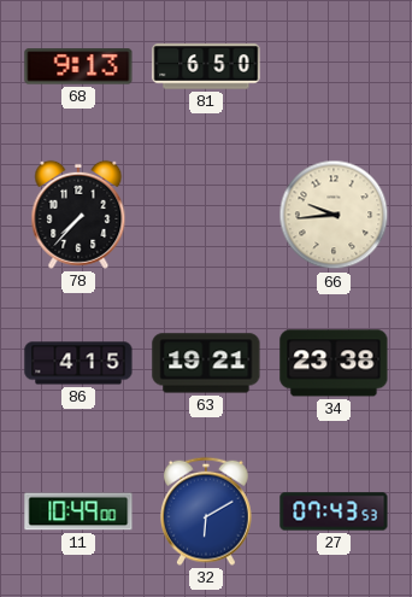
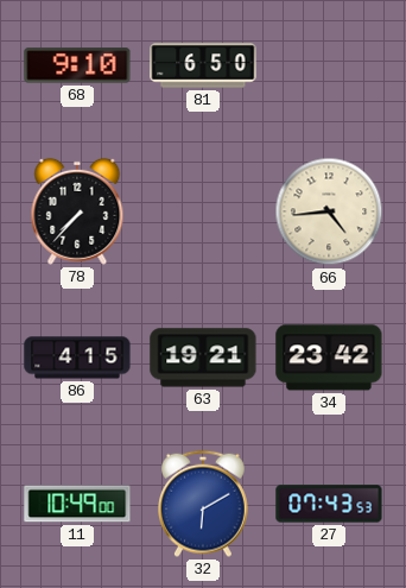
68: 9:13 -> 9:10 (77, 65)
66: 9:44 -> 4:44 (329, 211)
34: 23:38 -> 23:42 (329, 358)
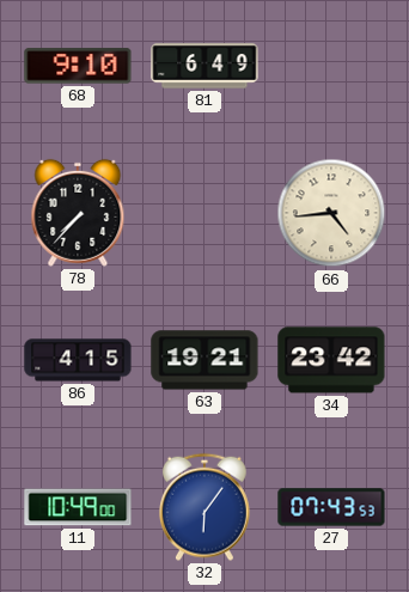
81: 6:50 -> 6:49 (204, 66)
32: 6:10 -> 6:06 (206, 507)
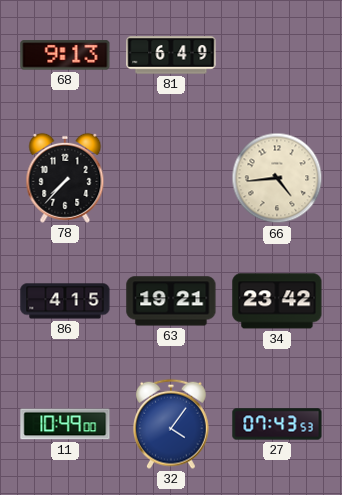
68: 9:10 -> 9:13 (65, 55)
32: 6:06 -> 4:06 (172, 424)
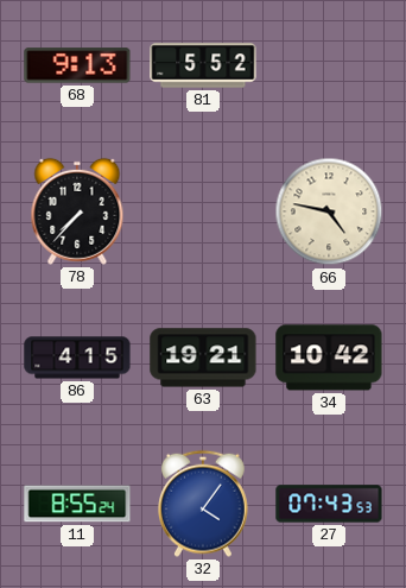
81: 6:49 -> 5:52 (203, 65)
66: 4:44 -> 4:47 (329, 211)
34: 23:42 -> 10:42 (329, 358)
11: 10:49 -> 8:55 (77, 504)
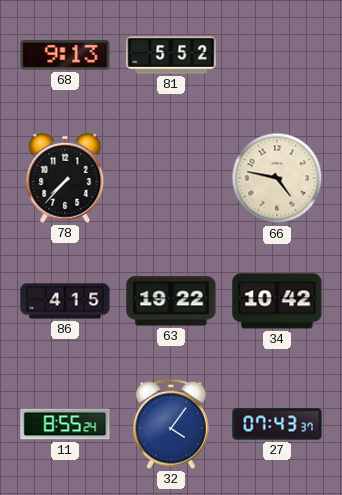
63: 19:21 -> 19:22 (171, 301)
27: 07:43:53 -> 07:43:37 (277, 424)
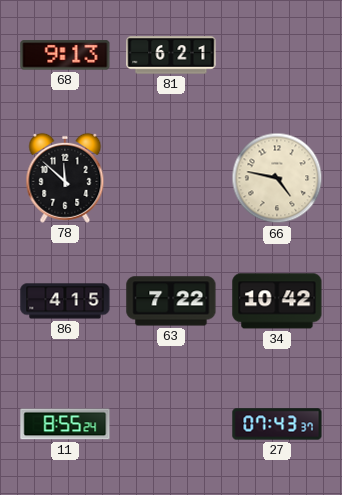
81: 5:52 -> 6:21 (171, 55)
78: 7:37 -> 11:52 (65, 178)
63: 19:22 -> 7:22 (171, 301)
32: 4:06 -> none (172, 424)
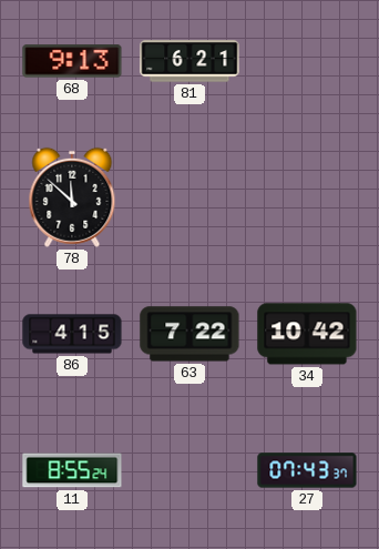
66: 4:47 -> none (277, 178)
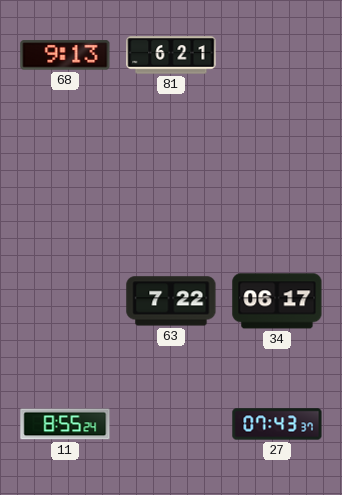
78: 11:52 -> none (72, 197)
86: 4:15 -> none (72, 334)
34: 10:42 -> 06:17 (277, 301)
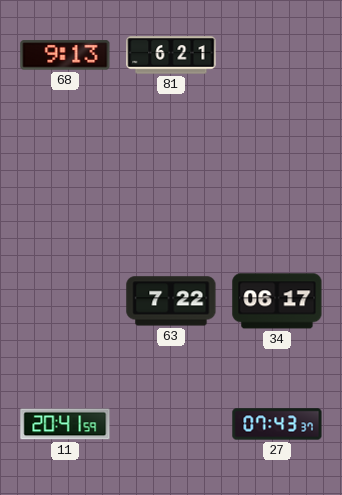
11: 8:55 -> 20:41 (65, 424)
